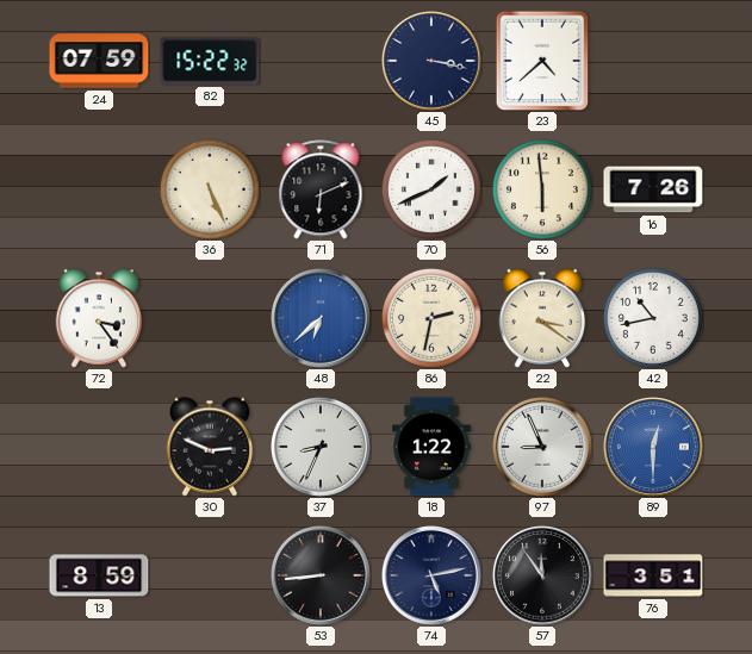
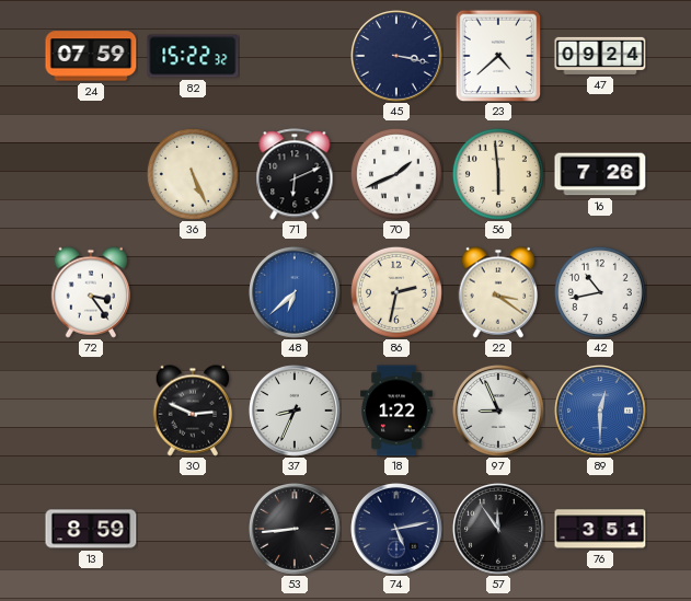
47: none -> 09:24 (600, 56)
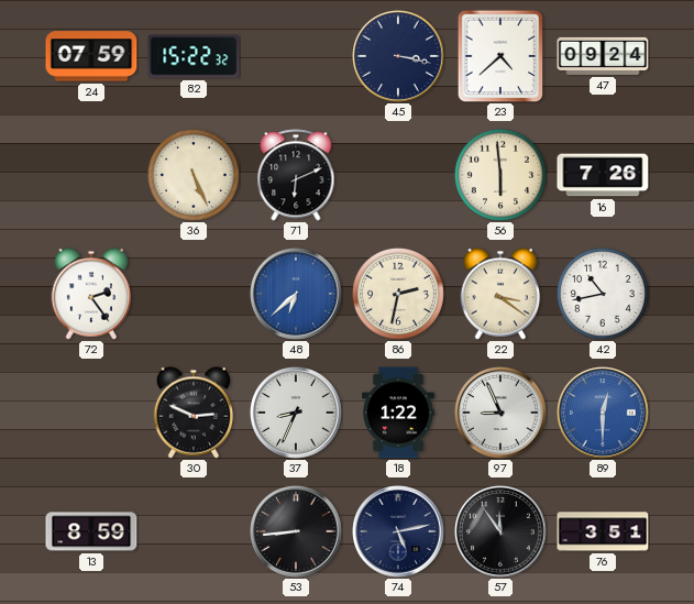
70: 1:41 -> none (396, 174)
72: 3:24 -> 2:24 (91, 294)
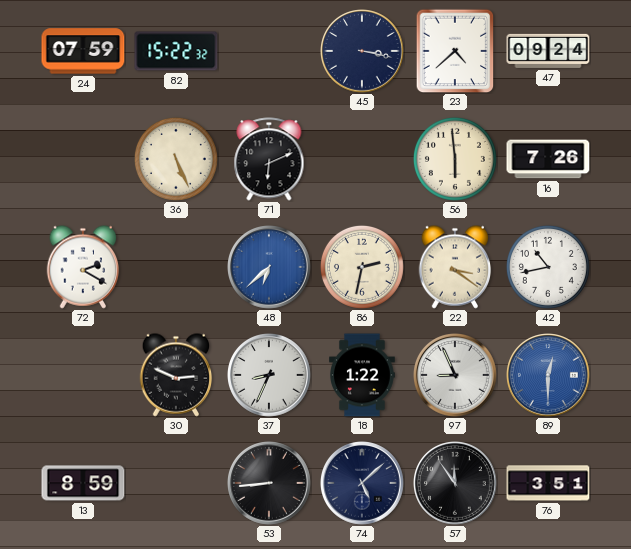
72: 2:24 -> 2:20 (83, 267)
74: 5:13 -> 5:08 (363, 484)
